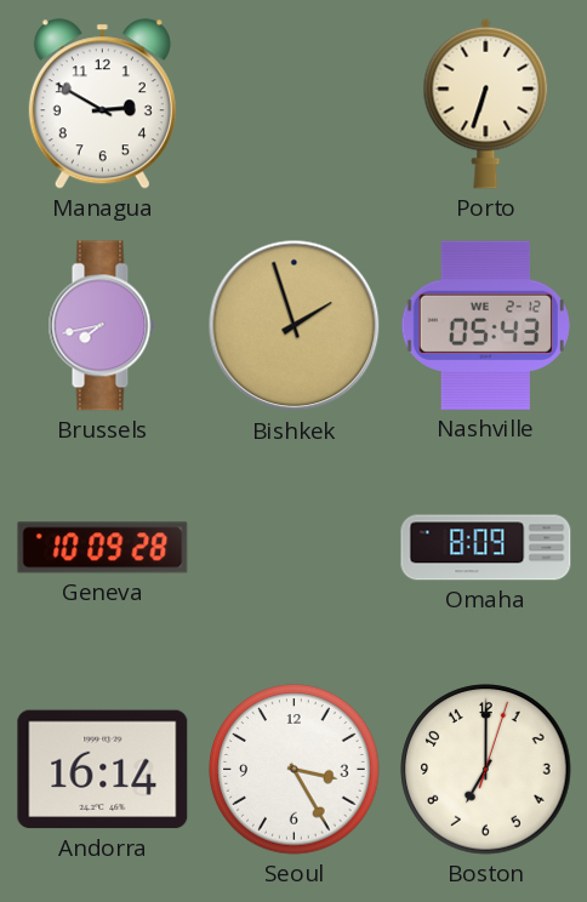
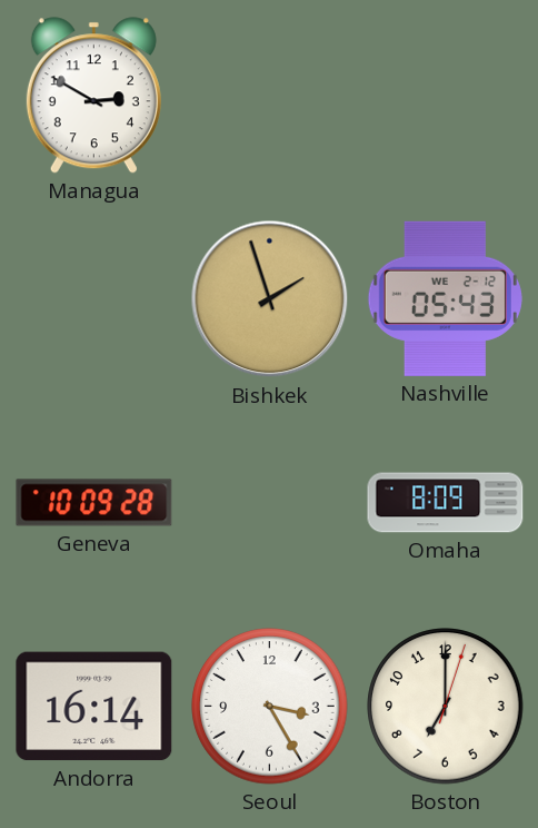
Porto: 6:33 -> none (486, 103)
Brussels: 7:43 -> none (102, 326)
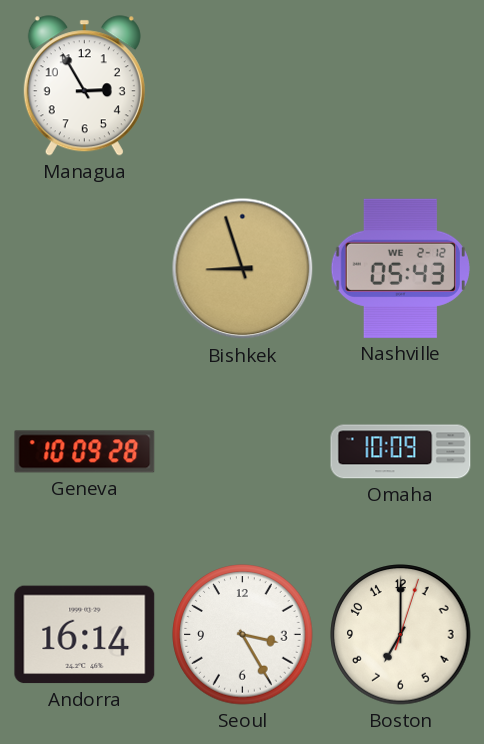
Managua: 2:50 -> 2:55 (84, 86)
Bishkek: 1:57 -> 8:57 (243, 269)
Omaha: 8:09 -> 10:09 (401, 452)
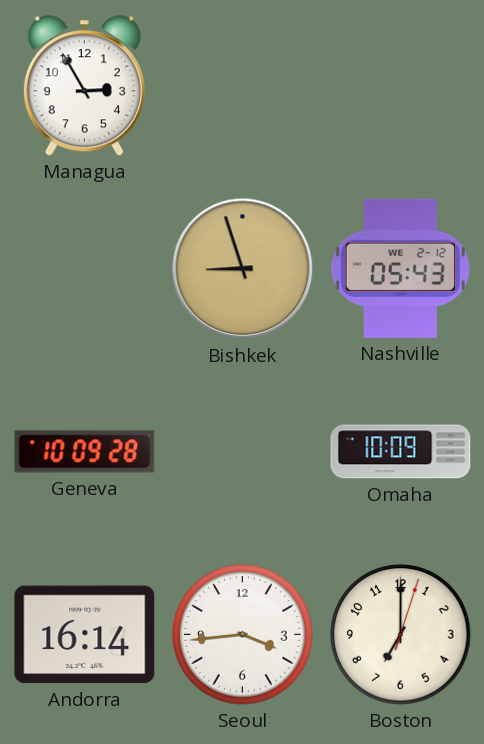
Seoul: 3:25 -> 3:44 (243, 635)
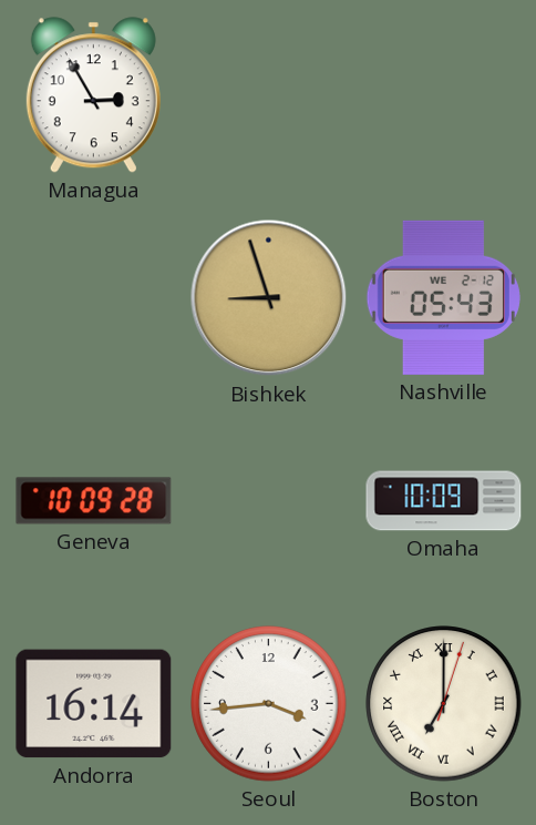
Boston numerals: Arabic -> Roman (444, 704)
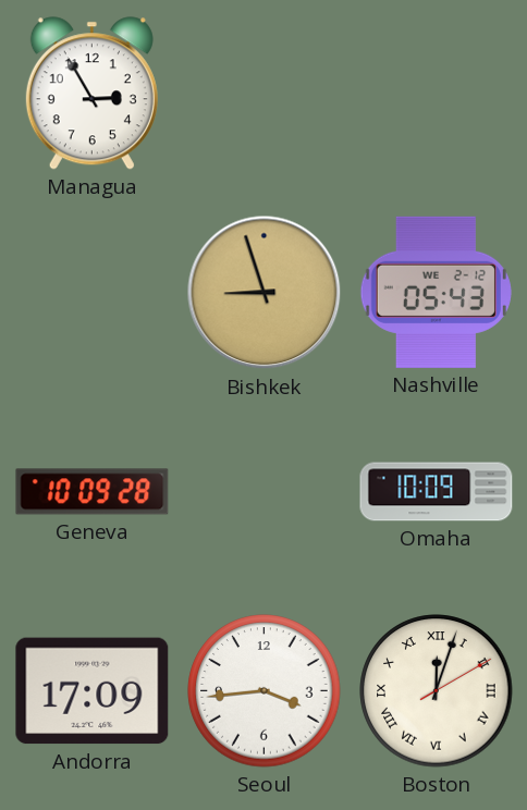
Andorra: 16:14 -> 17:09 (93, 691)
Boston: 7:00 -> 12:03 (437, 691)
